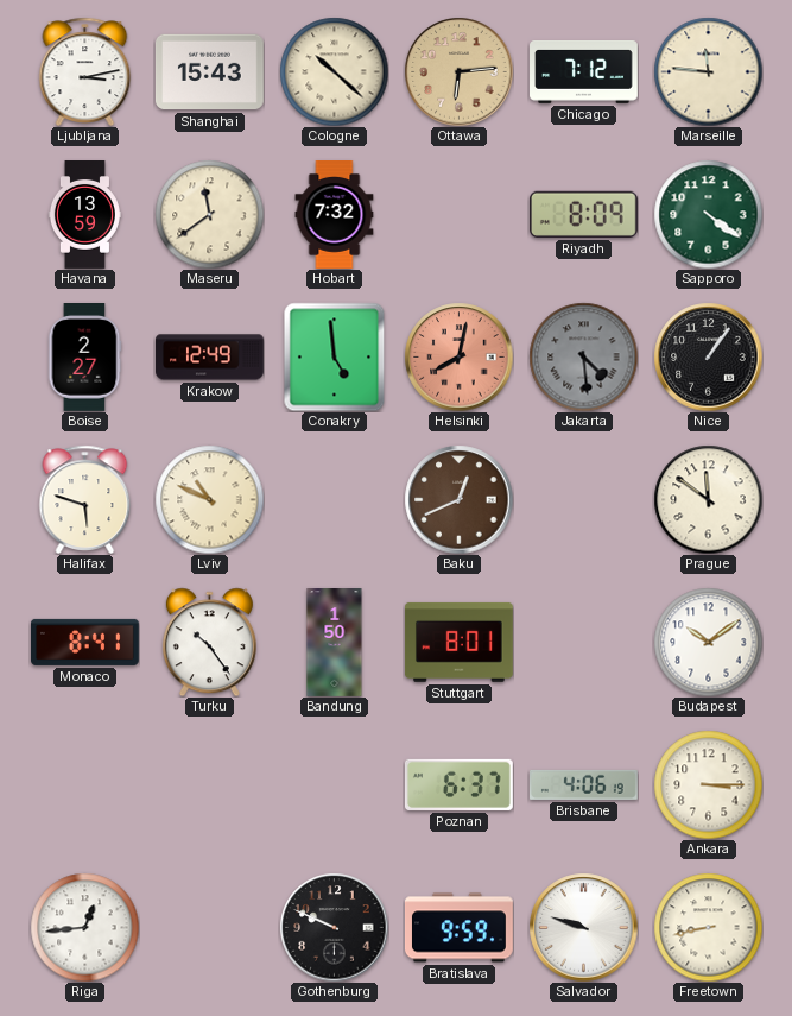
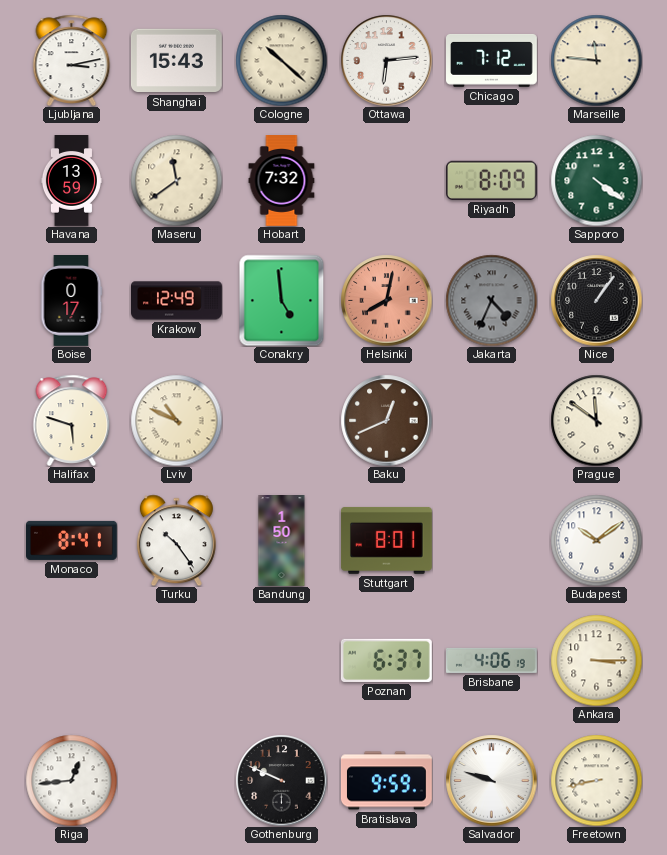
Ottawa dial: champagne -> white (386, 60)
Boise: 2:27 -> 0:17 (71, 301)
Jakarta: 4:29 -> 4:34 (491, 300)
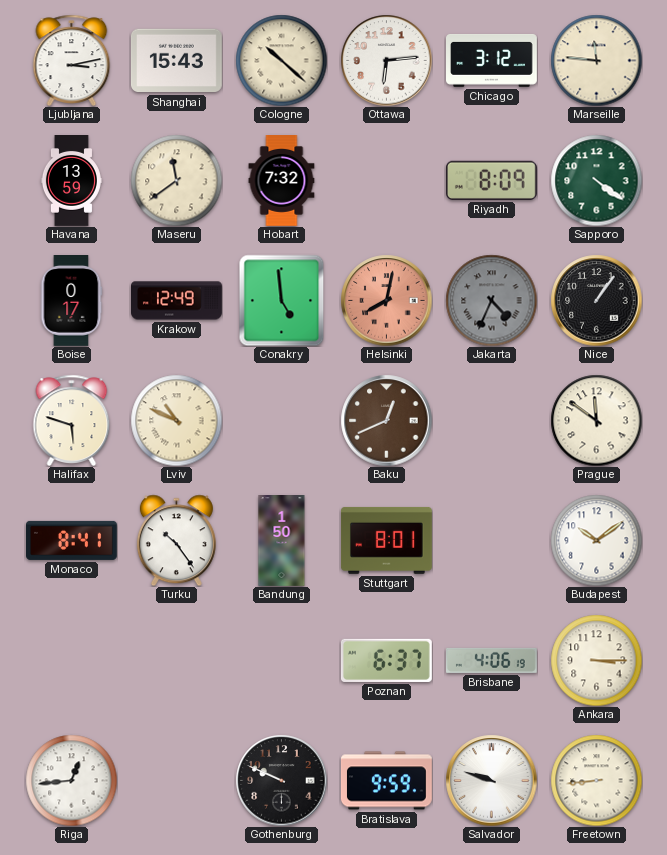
Chicago: 7:12 -> 3:12 (492, 60)
Freetown: 8:43 -> 8:44 (596, 780)
